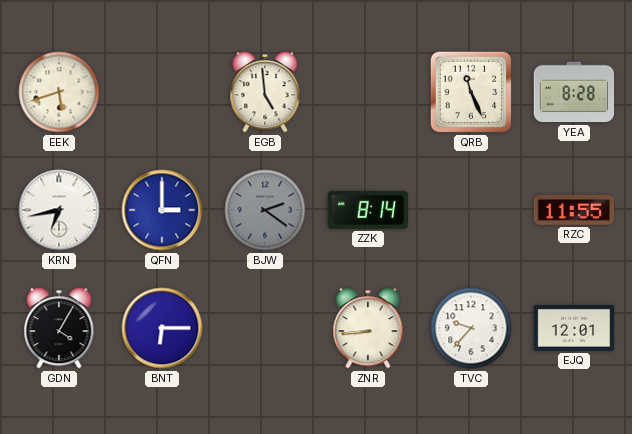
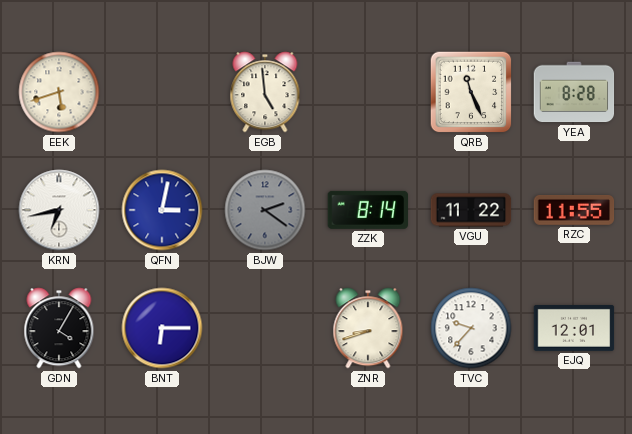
QFN: 3:00 -> 3:02 (162, 210)
VGU: none -> 11:22 (471, 210)
ZNR: 8:44 -> 8:42 (368, 328)
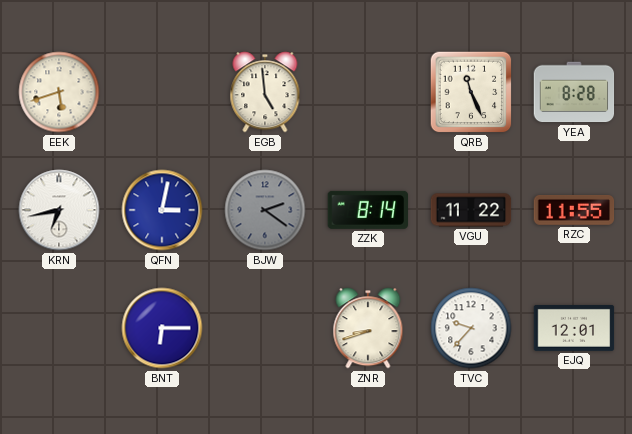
GDN: 4:05 -> none (59, 328)
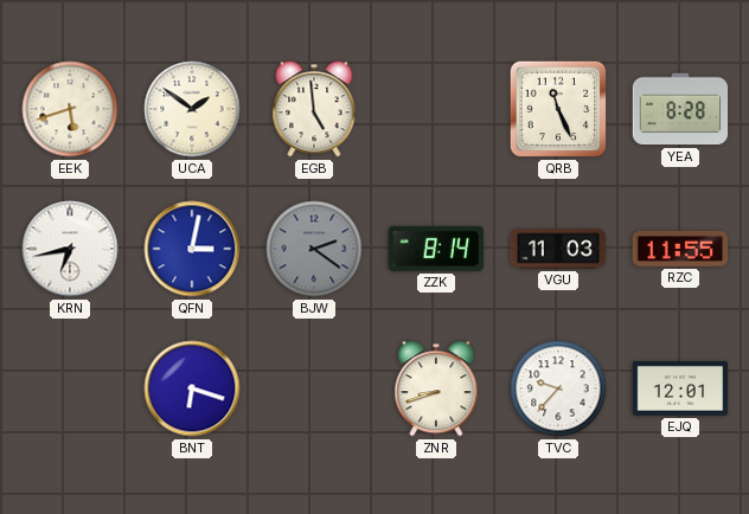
UCA: none -> 1:51 (192, 109)
VGU: 11:22 -> 11:03 (558, 249)
BNT: 6:15 -> 6:18 (192, 388)
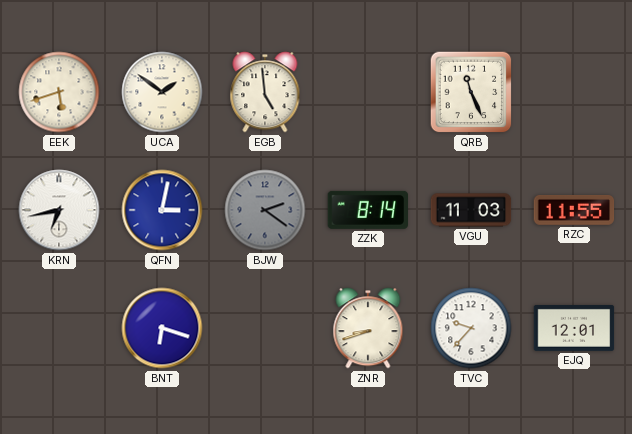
YEA: 8:28 -> none (680, 109)
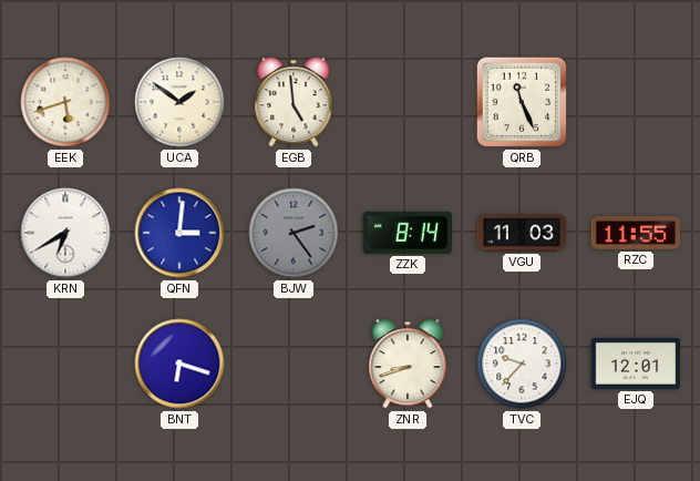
KRN: 6:43 -> 6:40 (65, 233)
QFN: 3:02 -> 3:01 (179, 233)
BJW: 2:21 -> 2:24 (294, 233)
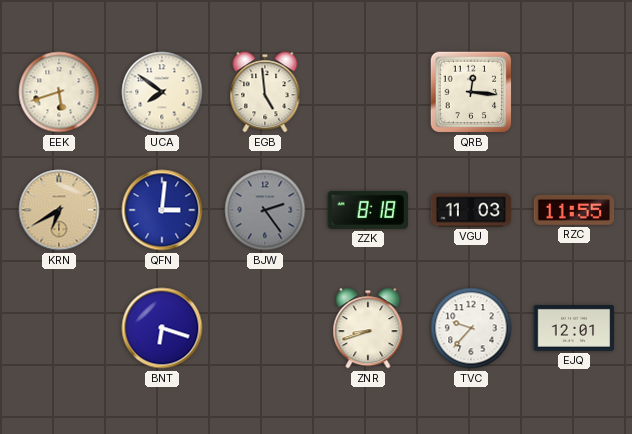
UCA: 1:51 -> 7:51 (162, 92)
QRB: 11:26 -> 12:16 (471, 92)
KRN dial: white -> champagne (59, 210)
ZZK: 8:14 -> 8:18 (368, 210)
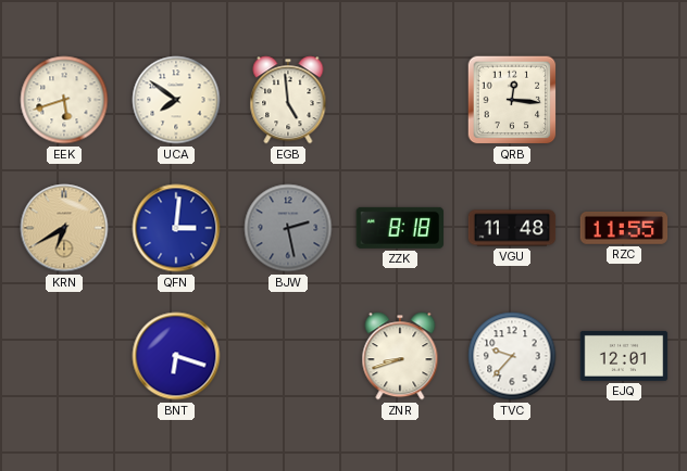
BJW: 2:24 -> 2:28 (288, 228)
VGU: 11:03 -> 11:48 (512, 228)
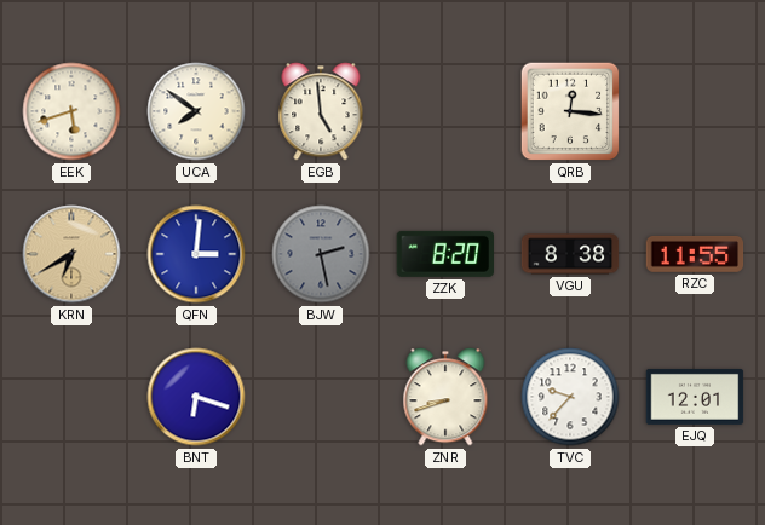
ZZK: 8:18 -> 8:20 (445, 254)
VGU: 11:48 -> 8:38 (570, 254)
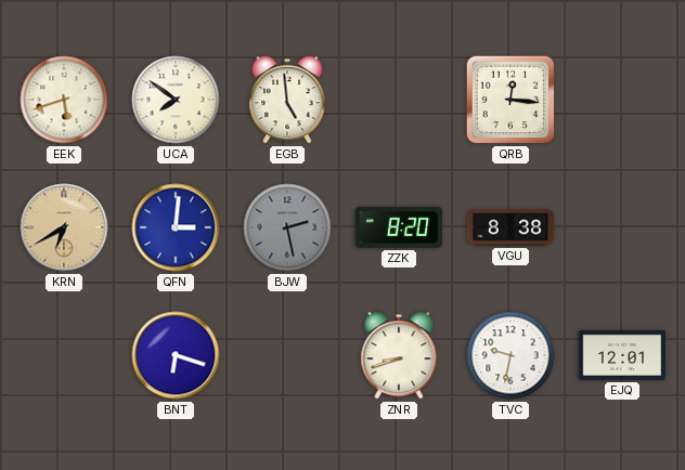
RZC: 11:55 -> none (695, 254)
TVC: 9:37 -> 9:32 (510, 355)
